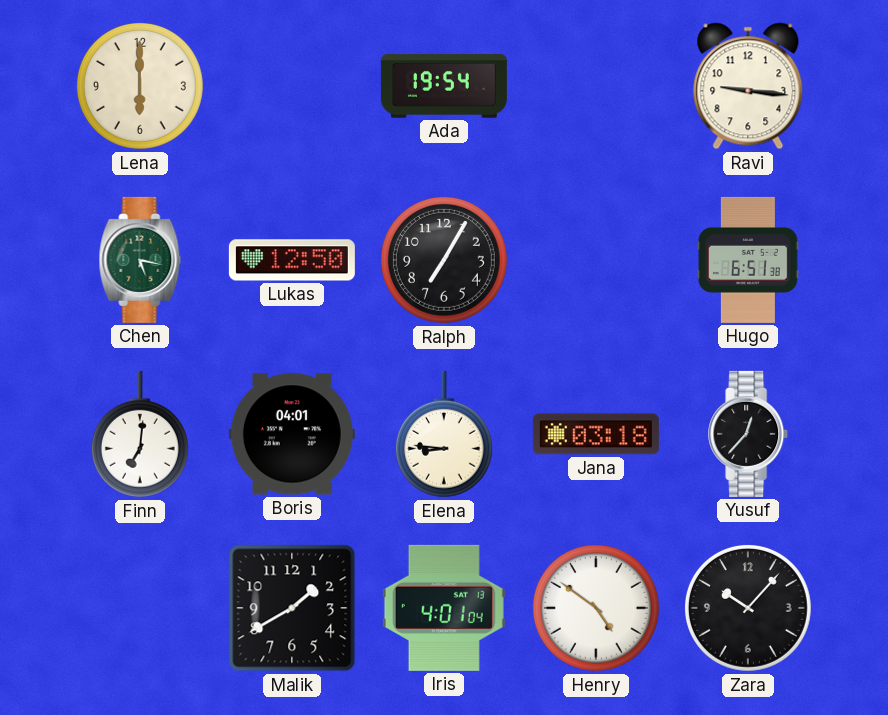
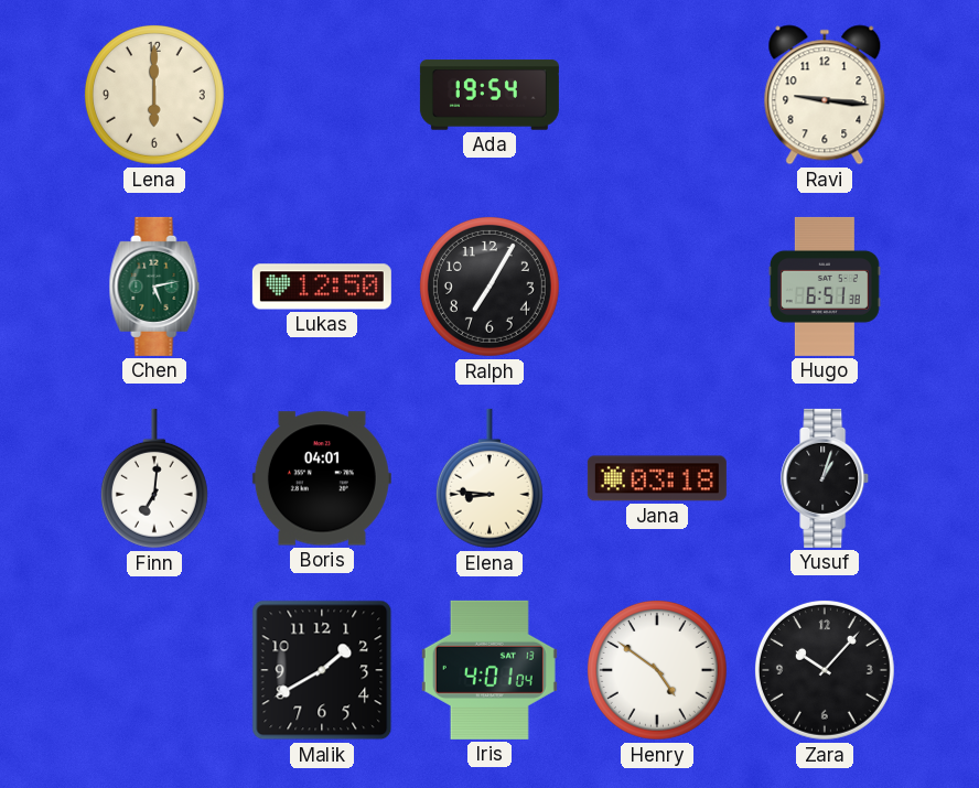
Chen: 5:17 -> 5:13 (154, 287)
Yusuf: 12:37 -> 1:03 (826, 478)
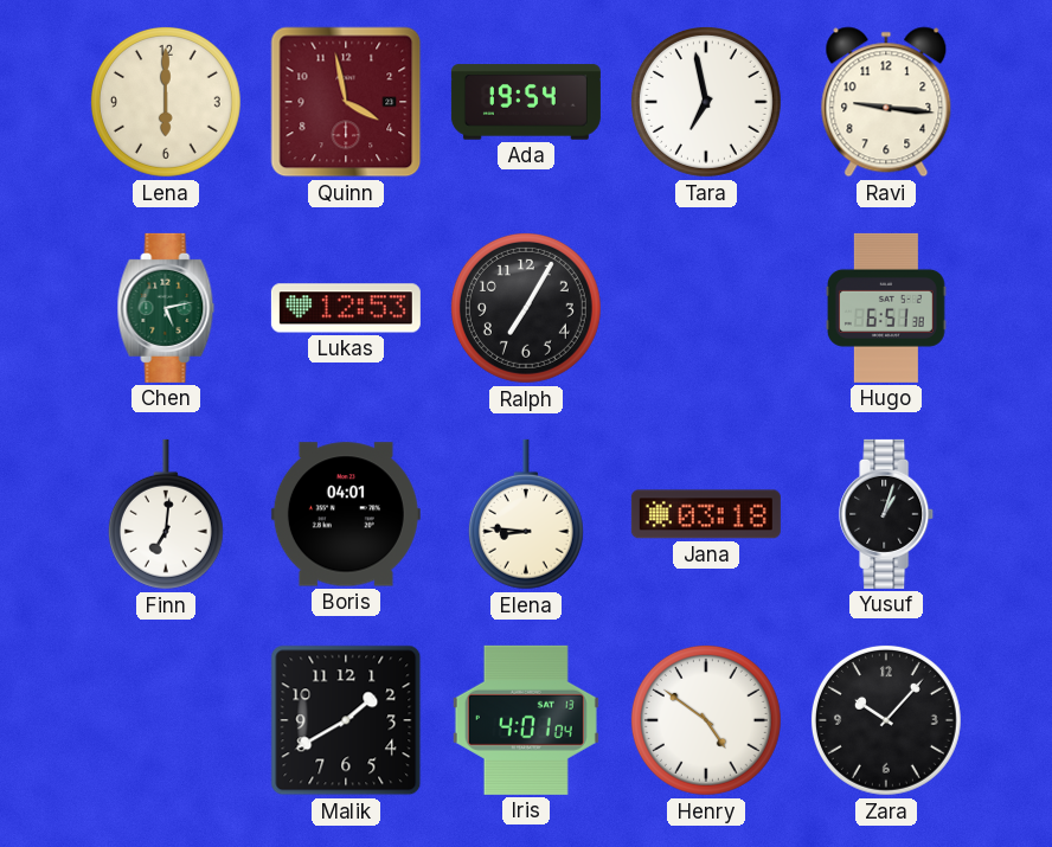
Quinn: none -> 3:58 (346, 102)
Tara: none -> 6:58 (706, 102)
Lukas: 12:50 -> 12:53 (346, 308)
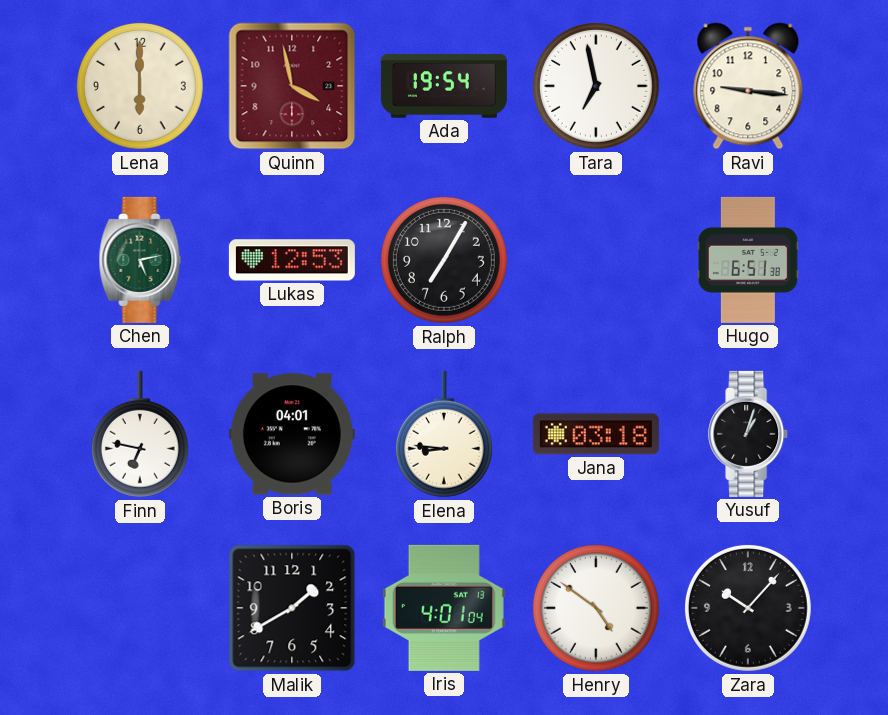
Finn: 7:01 -> 6:47 (140, 434)
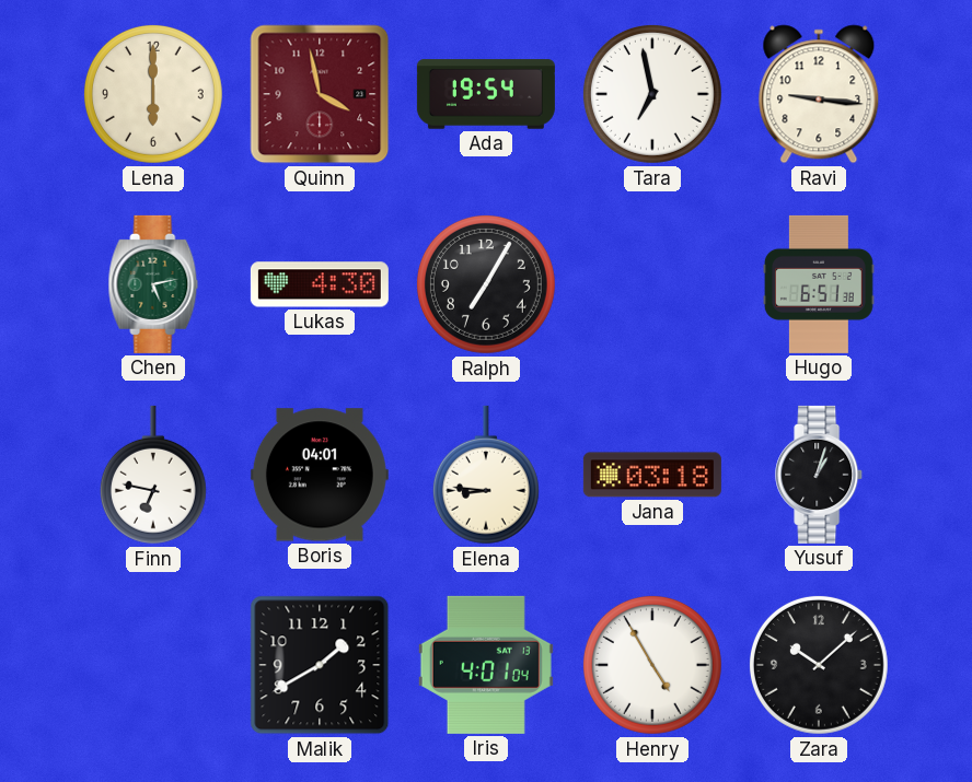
Lukas: 12:53 -> 4:30 (320, 284)
Henry: 4:51 -> 4:55 (652, 665)
Zara: 10:07 -> 10:08 (819, 665)
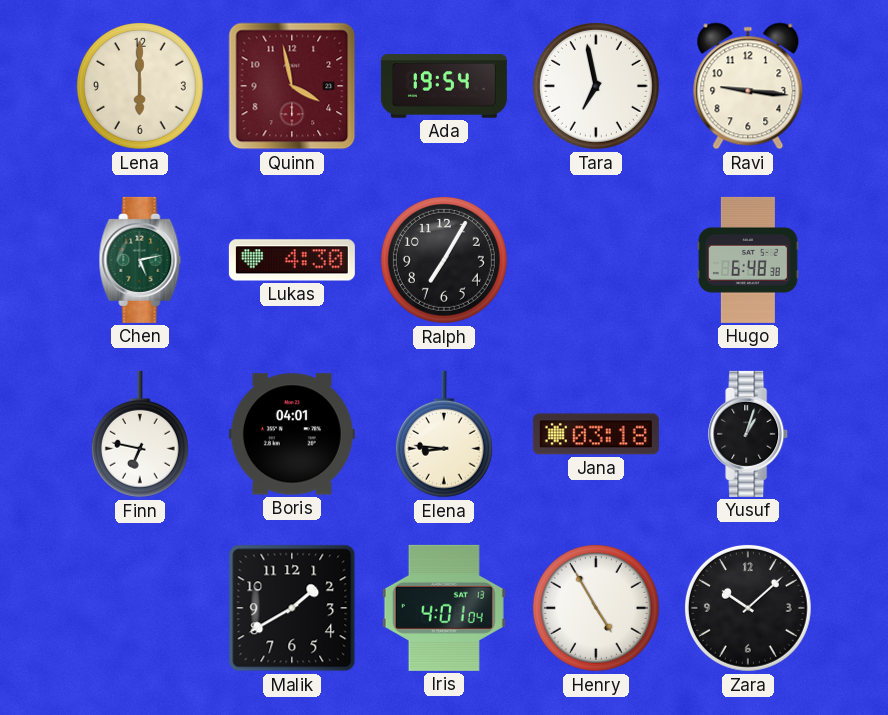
Hugo: 6:51 -> 6:48 (748, 260)
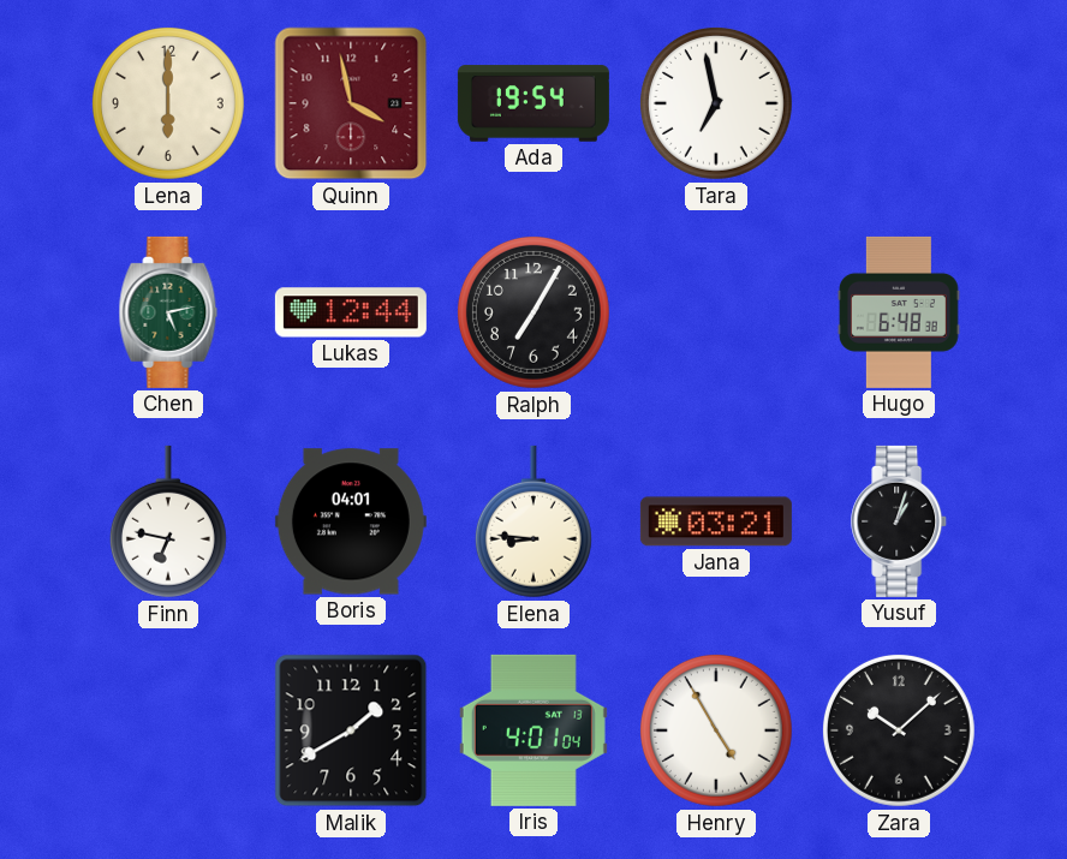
Ravi: 9:16 -> none (748, 86)
Lukas: 4:30 -> 12:44 (351, 312)
Jana: 03:18 -> 03:21 (716, 521)
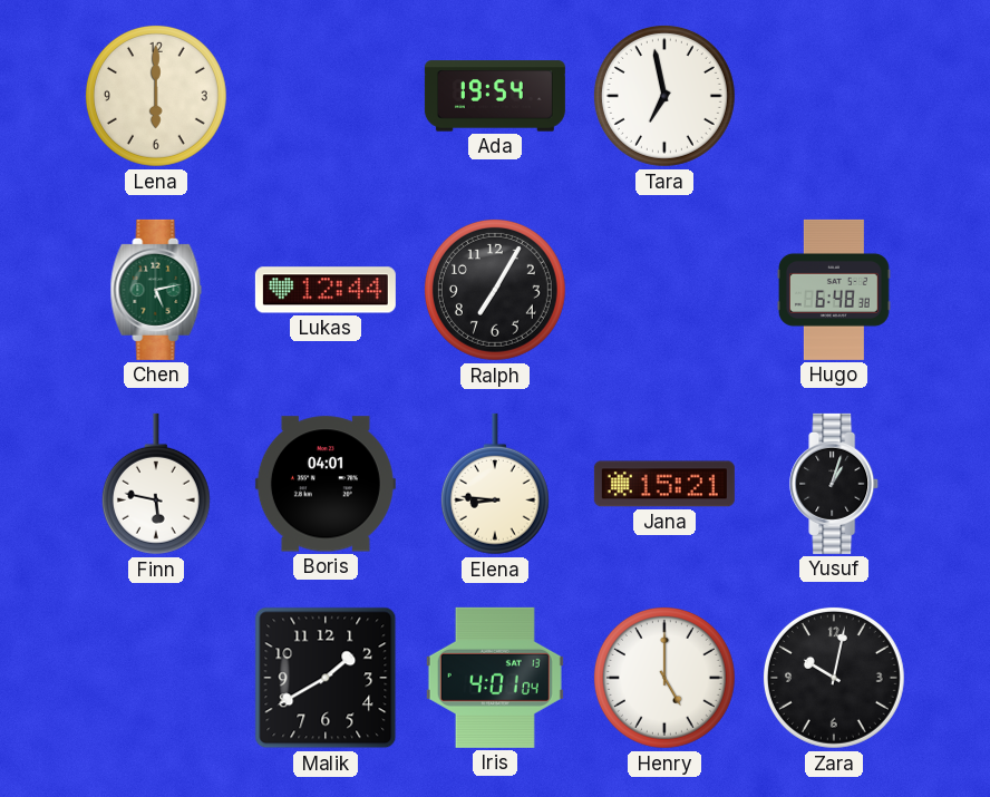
Quinn: 3:58 -> none (351, 103)
Finn: 6:47 -> 5:47 (156, 484)
Jana: 03:21 -> 15:21 (664, 484)
Henry: 4:55 -> 5:00 (664, 678)
Zara: 10:08 -> 10:02 (834, 678)
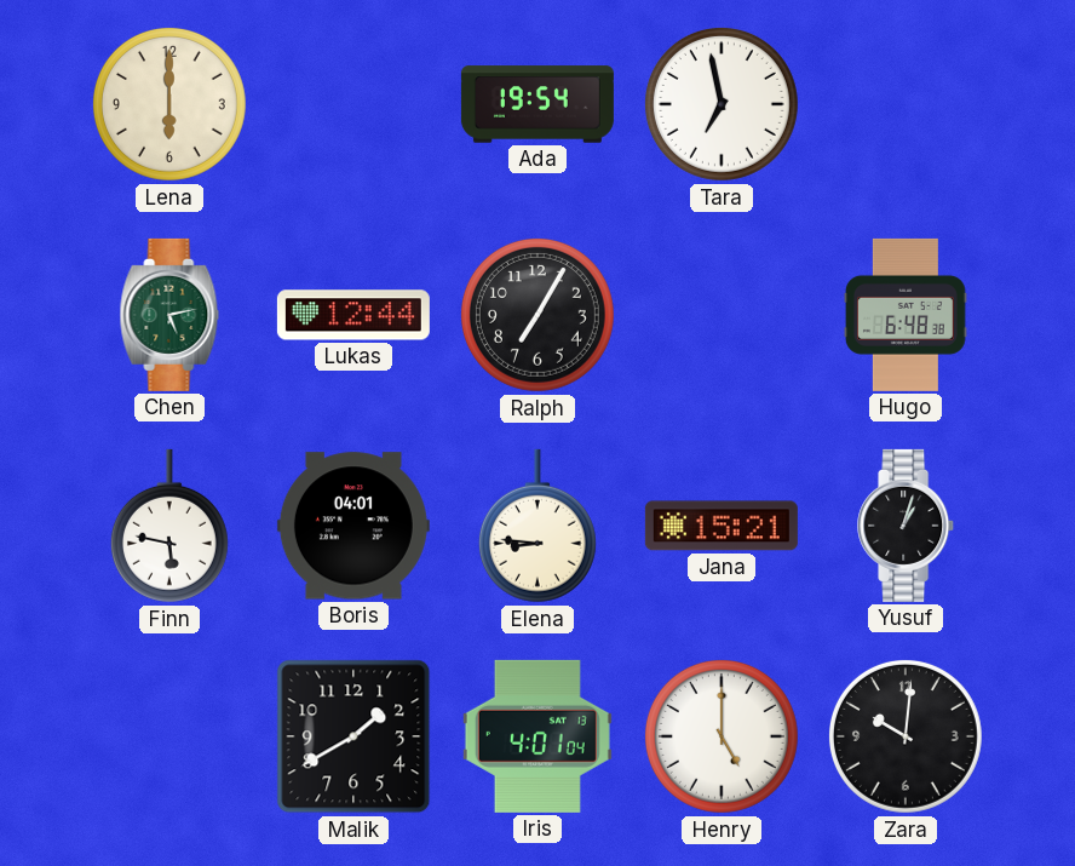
Zara: 10:02 -> 10:01 (906, 736)
